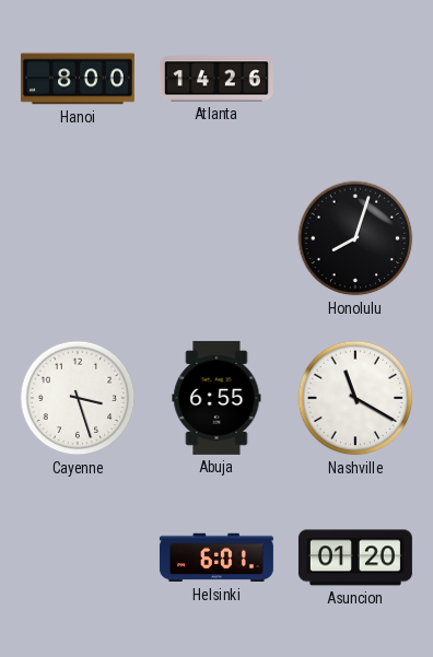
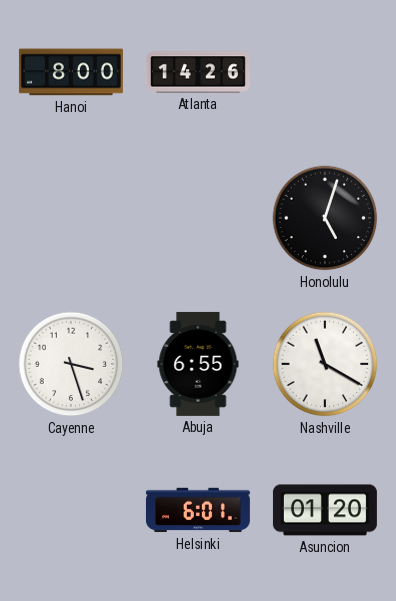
Honolulu: 8:03 -> 5:03 (325, 218)
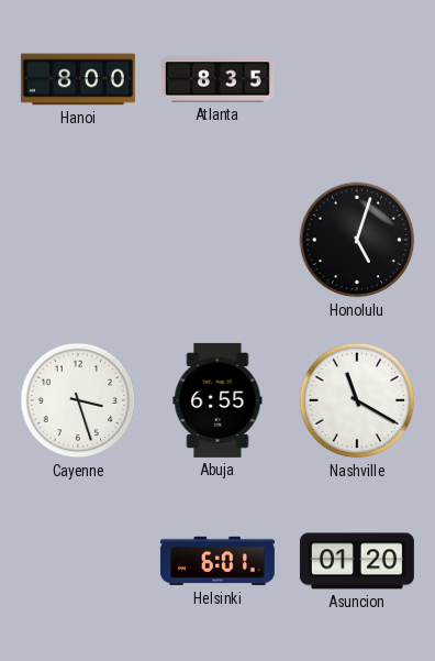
Atlanta: 14:26 -> 8:35 (217, 79)
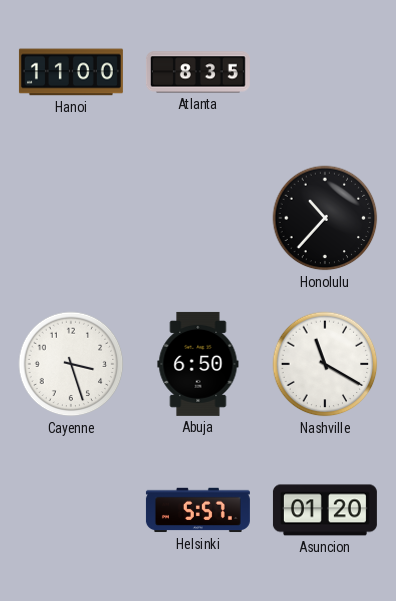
Hanoi: 8:00 -> 11:00 (71, 72)
Honolulu: 5:03 -> 10:37 (325, 218)
Abuja: 6:55 -> 6:50 (198, 364)
Helsinki: 6:01 -> 5:57 (198, 510)
